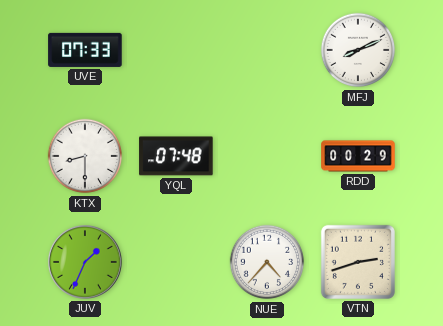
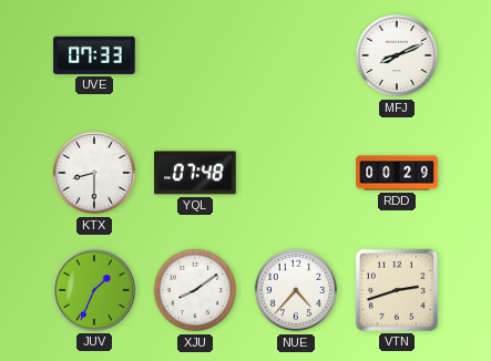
XJU: none -> 8:09 (195, 290)
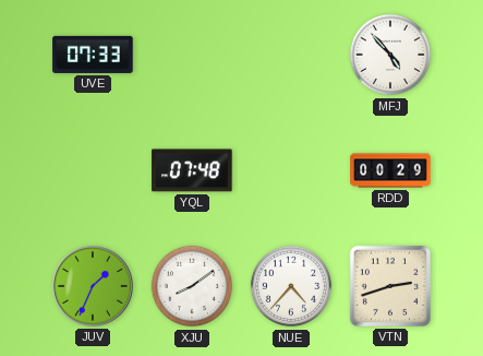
MFJ: 8:11 -> 4:53 (390, 55)
KTX: 8:30 -> none (94, 173)
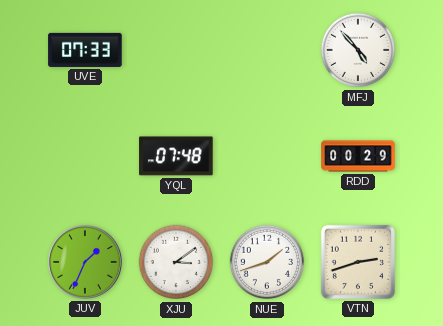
XJU: 8:09 -> 3:09 (176, 262)
NUE: 4:37 -> 1:42 (267, 262)
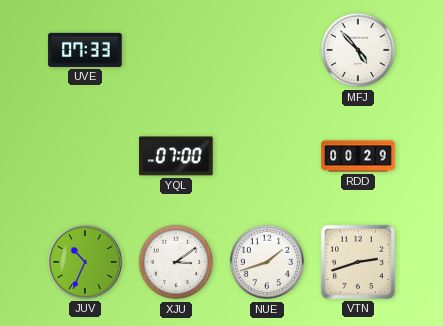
YQL: 07:48 -> 07:00 (176, 156)
JUV: 1:34 -> 10:34 (86, 263)
